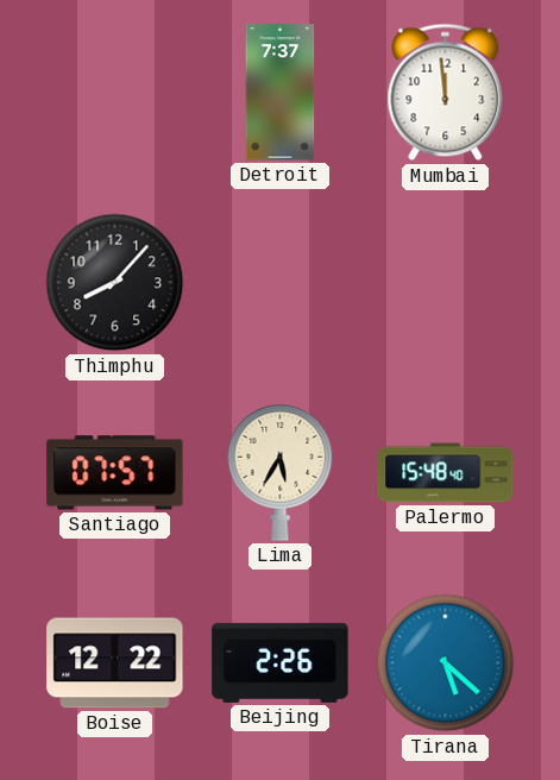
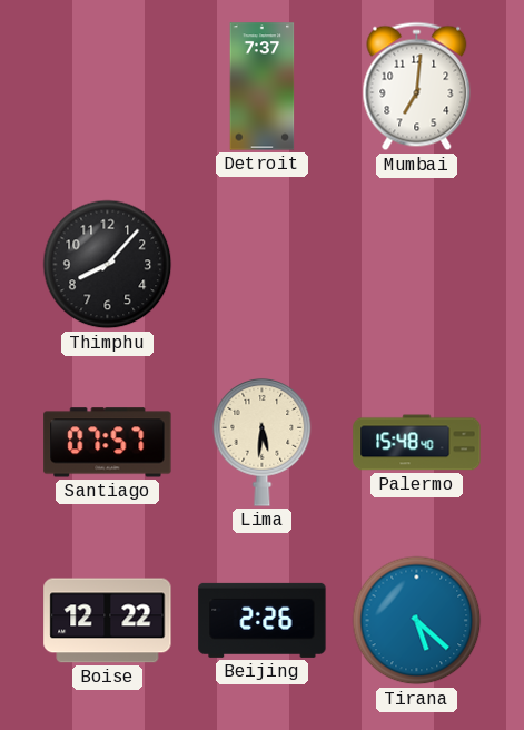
Mumbai: 11:59 -> 7:01 (417, 87)
Lima: 5:35 -> 5:31 (263, 443)
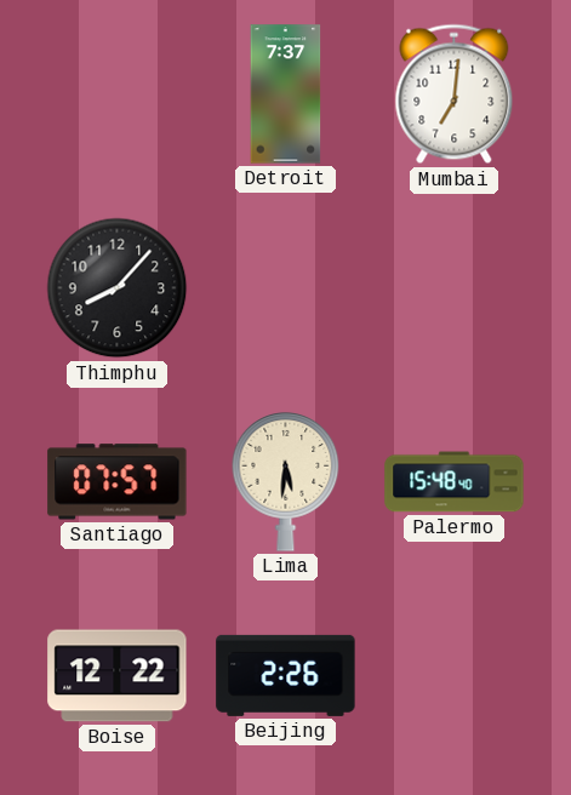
Tirana: 5:22 -> none (417, 621)
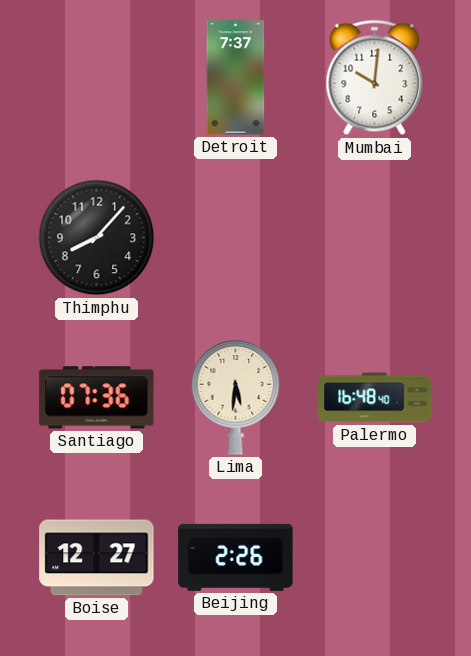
Mumbai: 7:01 -> 10:01 (375, 78)
Santiago: 07:57 -> 07:36 (97, 398)
Palermo: 15:48 -> 16:48 (375, 398)
Boise: 12:22 -> 12:27 (97, 558)
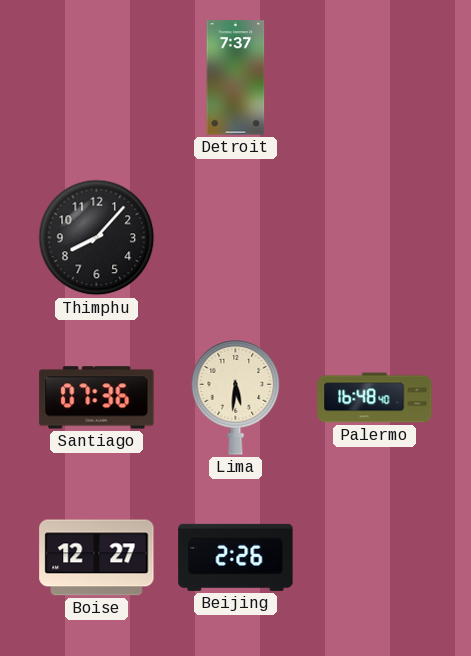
Mumbai: 10:01 -> none (375, 78)
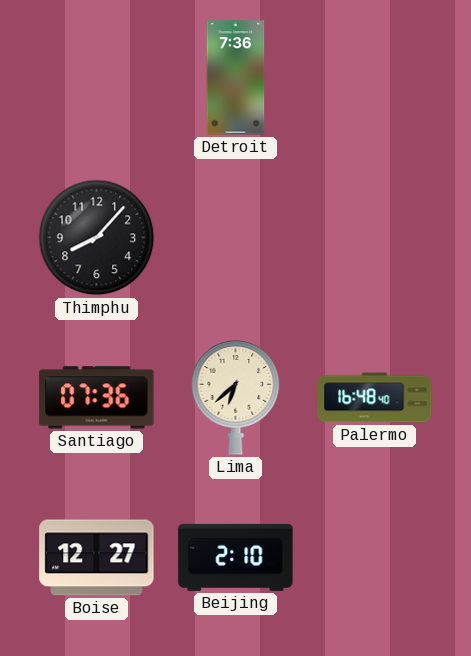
Detroit: 7:37 -> 7:36 (236, 78)
Lima: 5:31 -> 6:38 (236, 398)
Beijing: 2:26 -> 2:10 (236, 557)
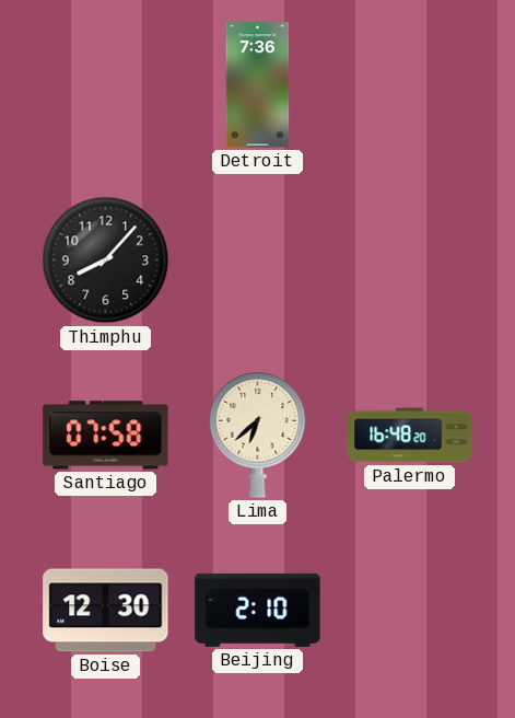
Santiago: 07:36 -> 07:58 (106, 436)
Palermo: 16:48:40 -> 16:48:20 (410, 436)
Boise: 12:27 -> 12:30 (106, 611)
